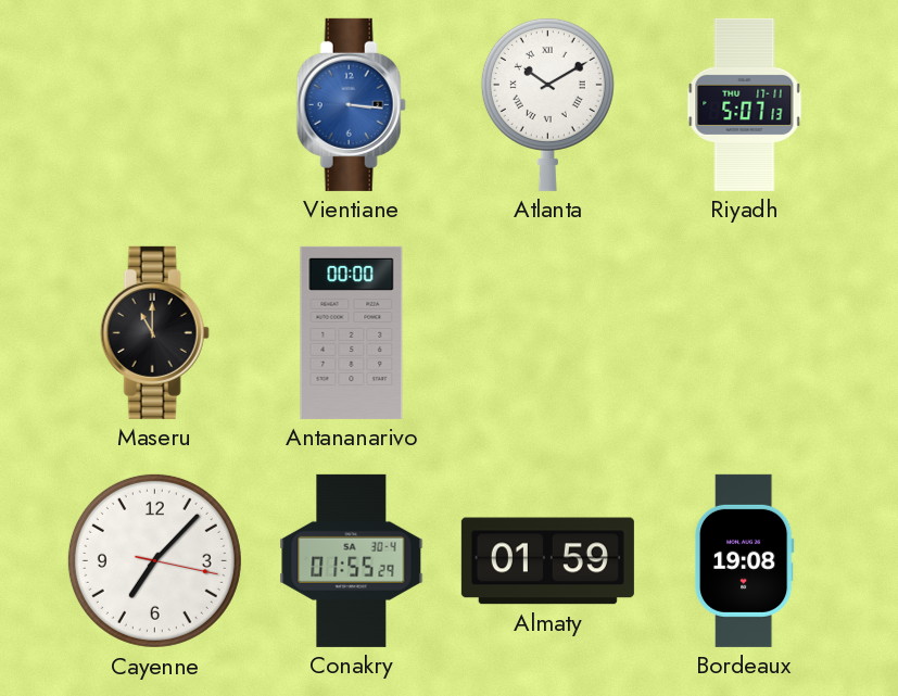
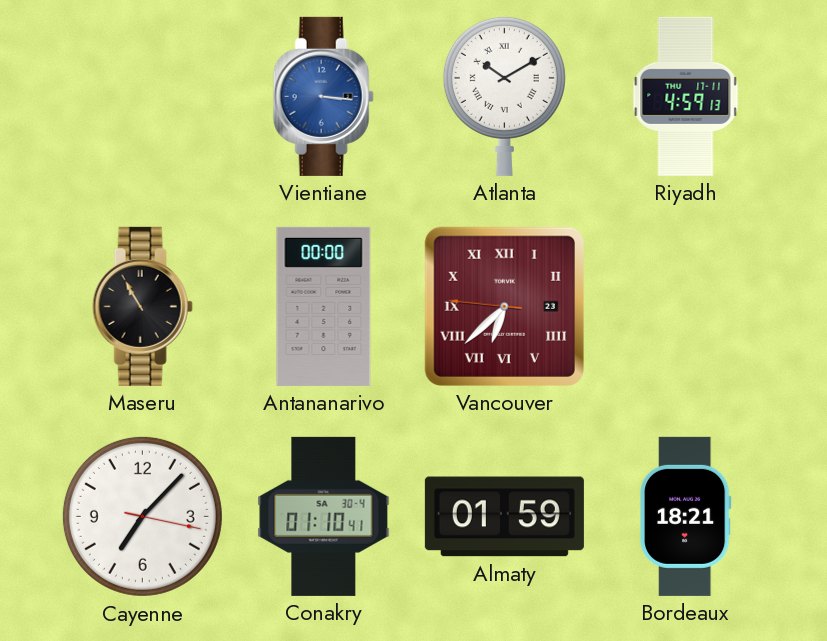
Riyadh: 5:07 -> 4:59 (686, 96)
Maseru: 11:00 -> 10:55 (142, 306)
Vancouver: none -> 6:37 (504, 306)
Conakry: 01:55 -> 01:10 (324, 516)
Bordeaux: 19:08 -> 18:21 (685, 516)
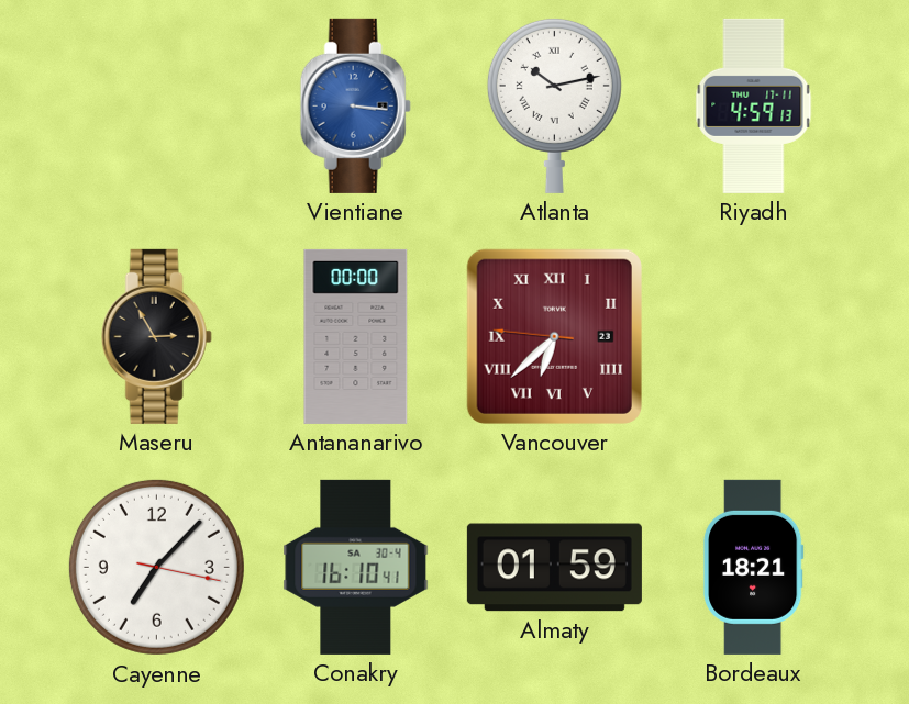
Atlanta: 10:10 -> 10:13 (554, 105)
Maseru: 10:55 -> 2:55 (156, 336)
Conakry: 01:10 -> 16:10 (356, 567)
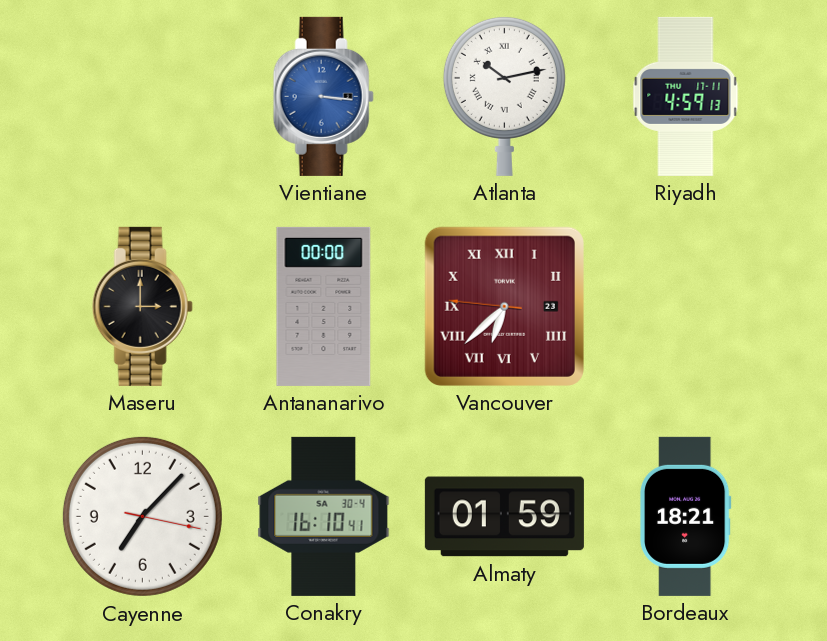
Maseru: 2:55 -> 3:00 (142, 306)
